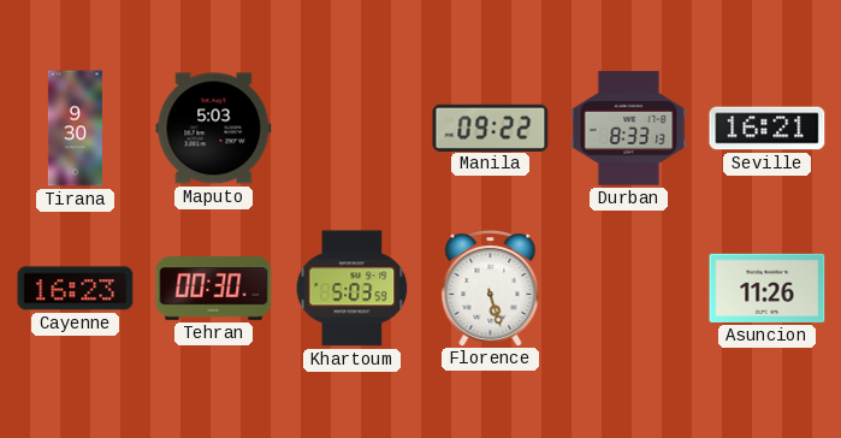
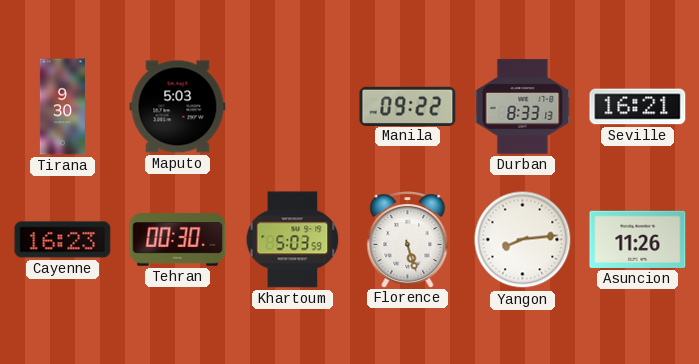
Yangon: none -> 8:14 (523, 240)
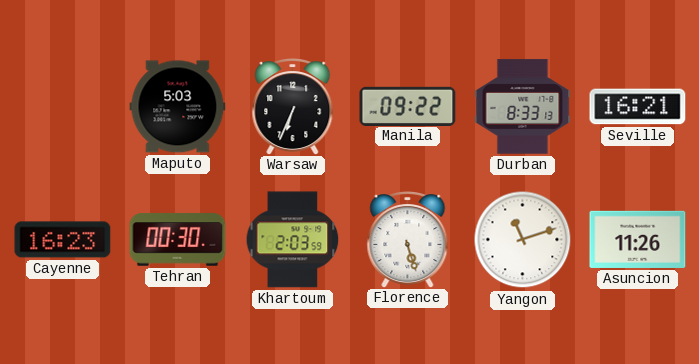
Tirana: 9:30 -> none (62, 107)
Warsaw: none -> 6:34 (293, 107)
Khartoum: 5:03 -> 2:03 (293, 240)
Yangon: 8:14 -> 11:12 (523, 240)
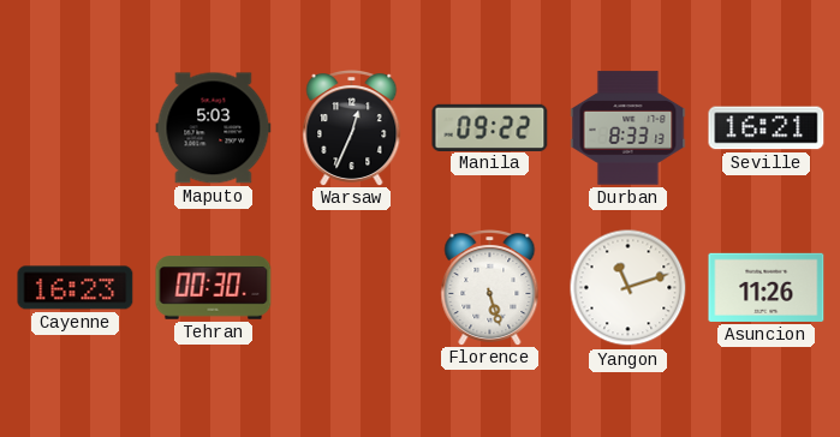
Warsaw: 6:34 -> 12:34 (352, 128)
Khartoum: 2:03 -> none (293, 240)
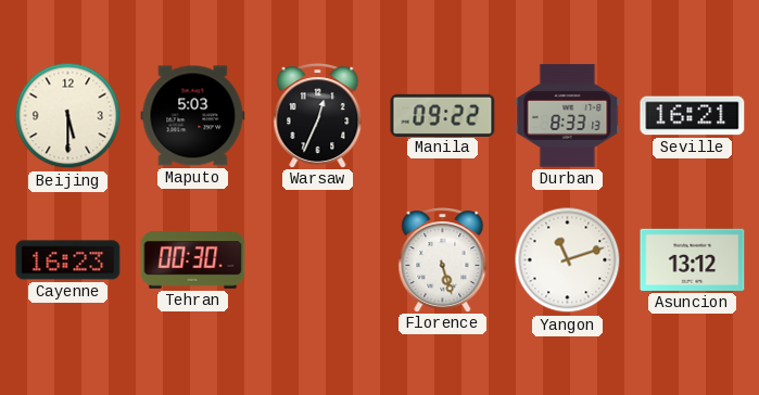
Beijing: none -> 5:30 (68, 116)
Asuncion: 11:26 -> 13:12 (693, 259)
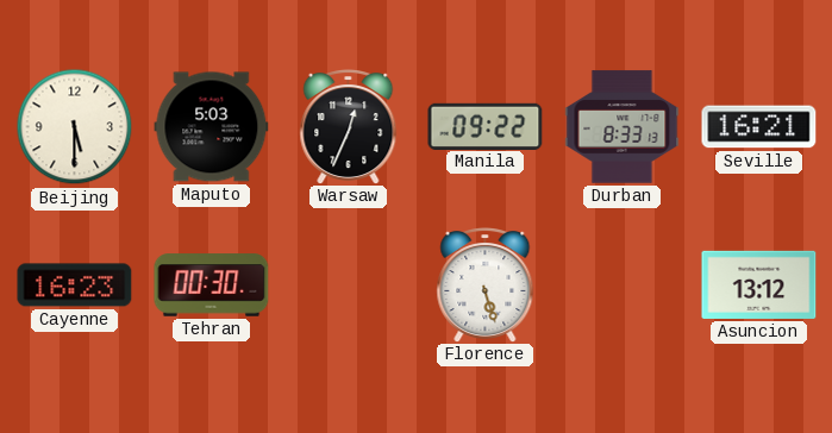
Yangon: 11:12 -> none (568, 260)
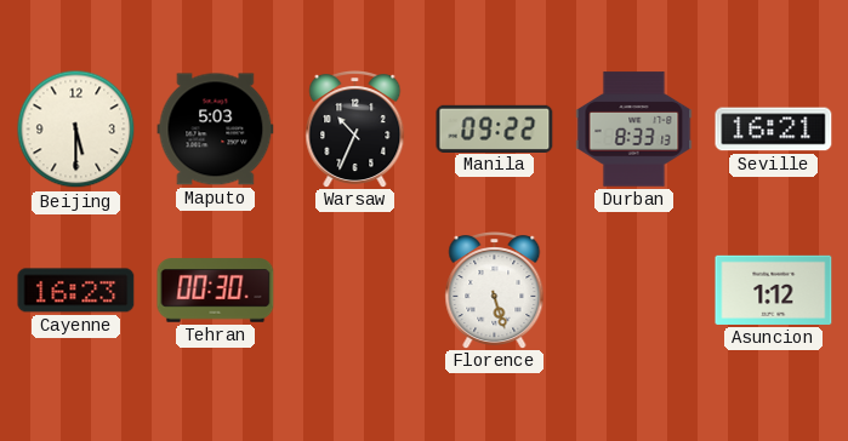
Warsaw: 12:34 -> 10:34 (355, 130)
Asuncion: 13:12 -> 1:12 (774, 290)
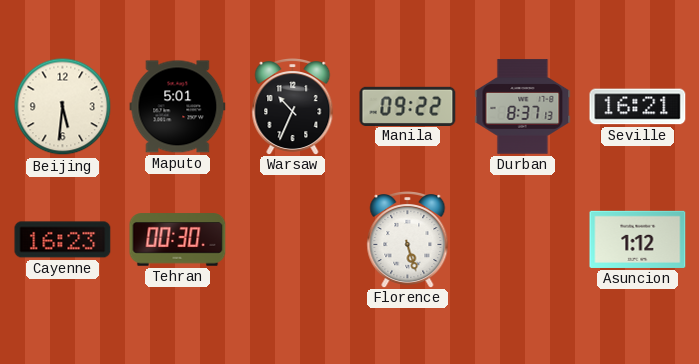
Beijing: 5:30 -> 5:31 (63, 107)
Maputo: 5:03 -> 5:01 (178, 107)
Durban: 8:33 -> 8:37 (523, 107)
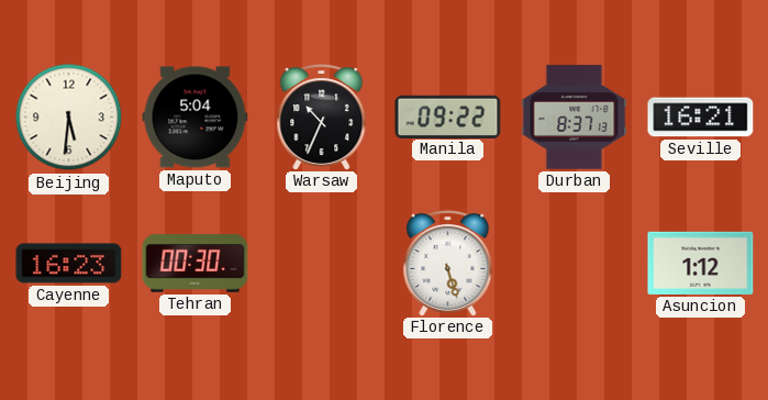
Maputo: 5:01 -> 5:04 (196, 118)
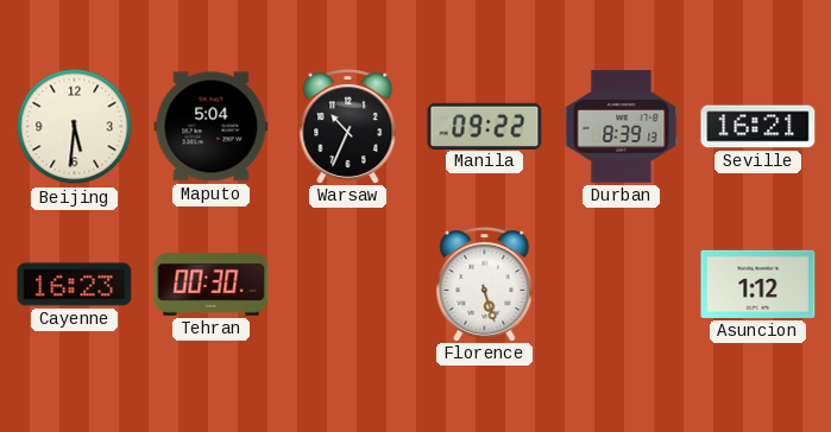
Durban: 8:37 -> 8:39 (622, 127)
